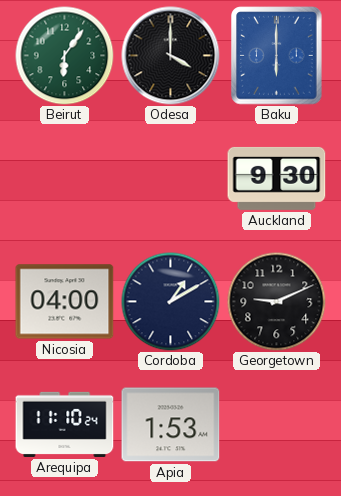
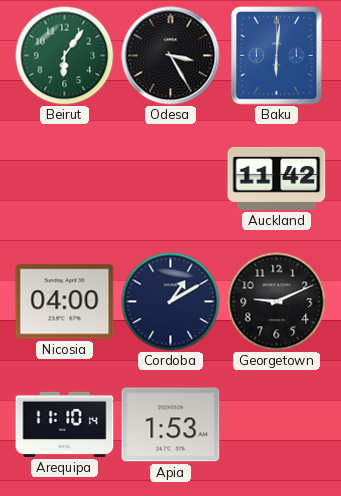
Odesa: 4:00 -> 3:25 (171, 56)
Baku: 6:00 -> 6:01 (277, 56)
Auckland: 9:30 -> 11:42 (277, 178)
Arequipa: 11:10:24 -> 11:10:14 (65, 424)
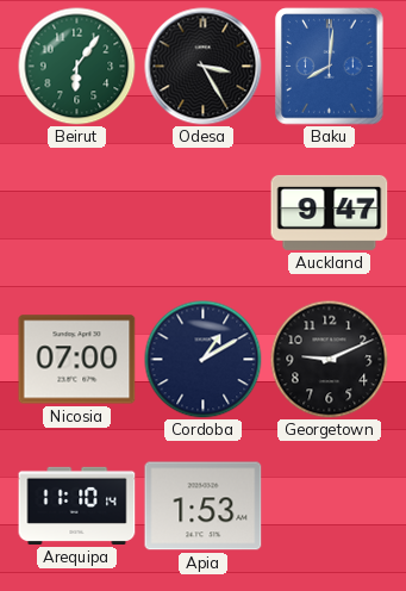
Baku: 6:01 -> 8:01 (330, 67)
Auckland: 11:42 -> 9:47 (330, 212)
Nicosia: 04:00 -> 07:00 (77, 360)
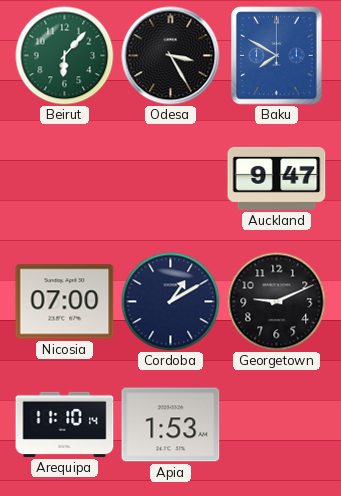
Beirut: 6:06 -> 6:07 (65, 56)
Baku: 8:01 -> 7:50 (277, 56)
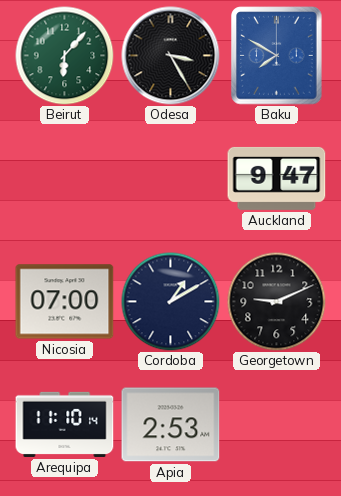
Apia: 1:53 -> 2:53 (171, 425)
